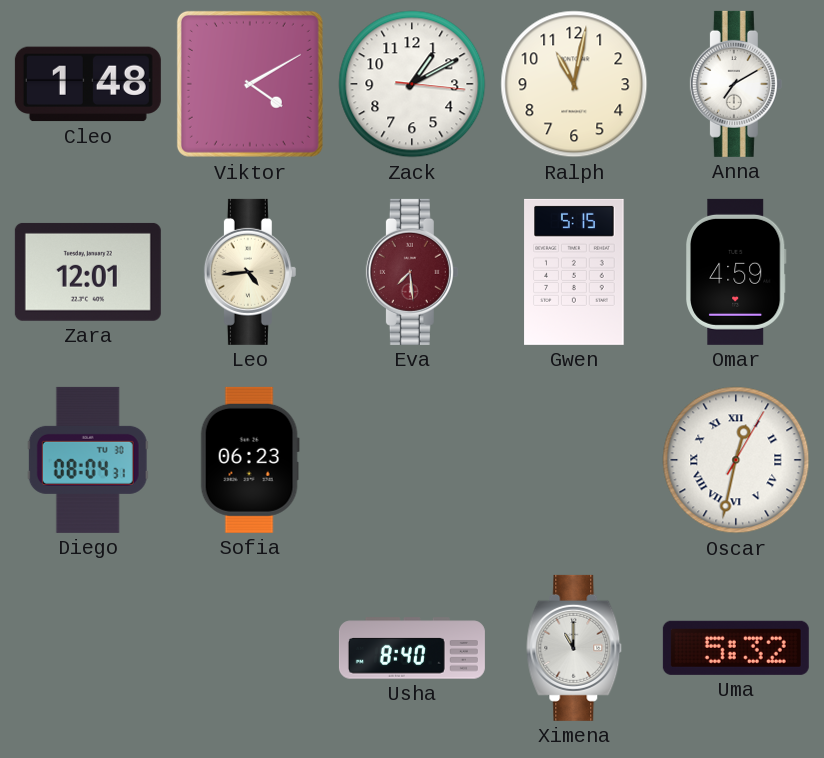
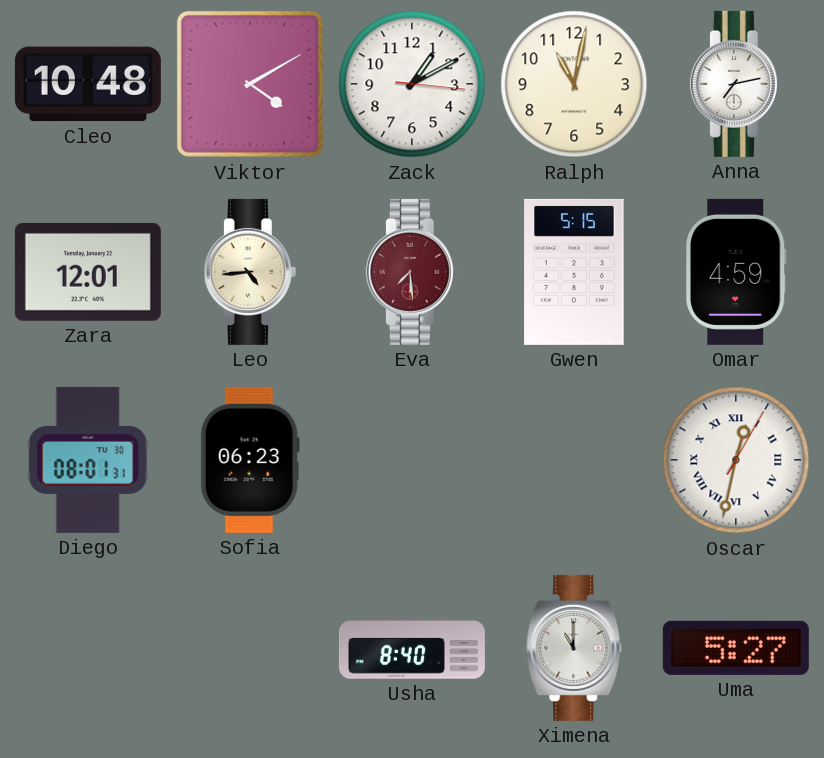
Cleo: 1:48 -> 10:48 (88, 84)
Anna: 7:10 -> 7:13 (736, 84)
Diego: 08:04 -> 08:01 (88, 460)
Uma: 5:32 -> 5:27 (736, 648)
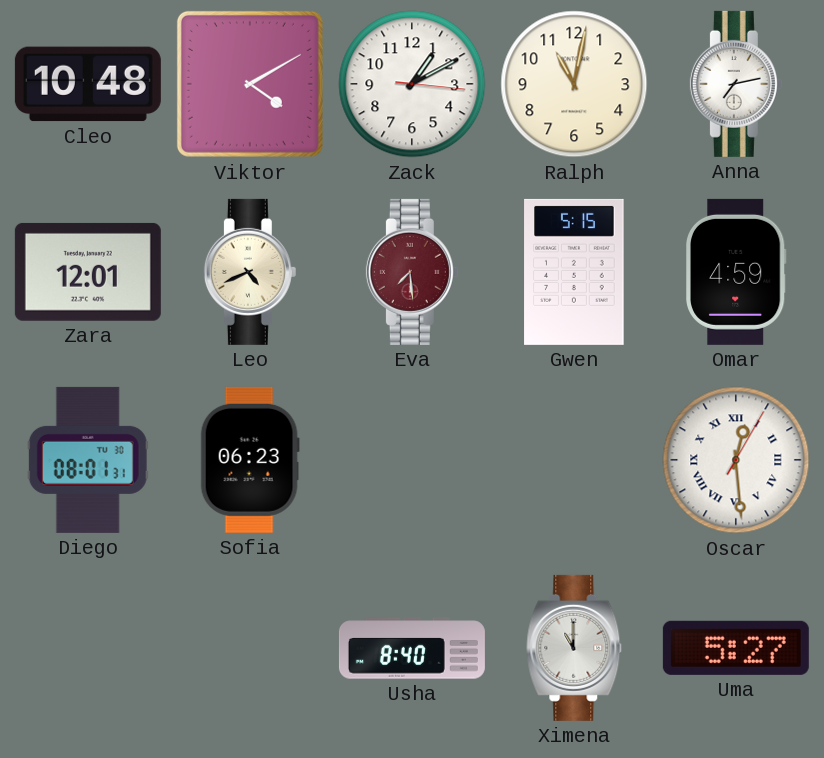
Leo: 4:44 -> 4:41 (250, 272)
Oscar: 12:32 -> 12:29 (736, 460)
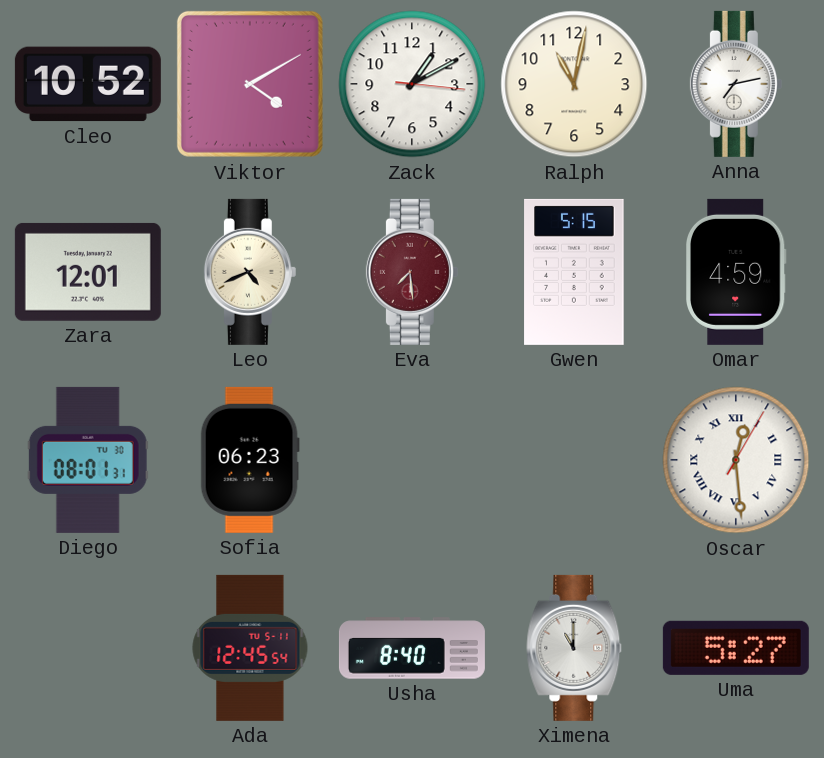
Cleo: 10:48 -> 10:52 (88, 84)
Ada: none -> 12:45 (250, 648)
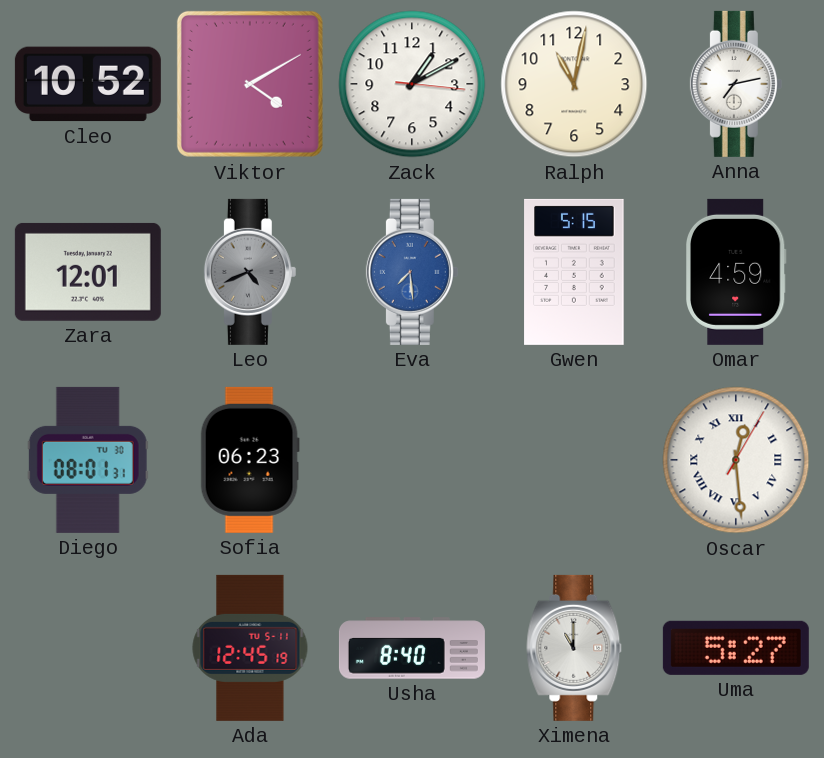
Leo dial: cream -> grey (250, 272)
Eva dial: burgundy -> blue (412, 272)
Ada: 12:45:54 -> 12:45:19 (250, 648)
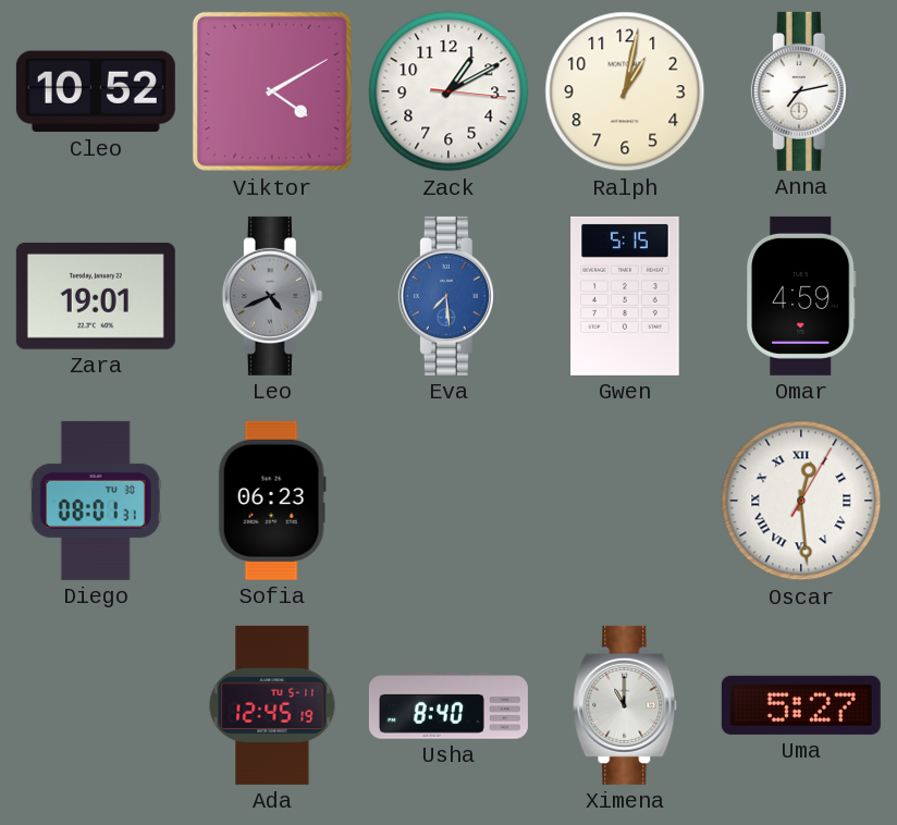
Ralph: 11:02 -> 1:02 (625, 91)
Zara: 12:01 -> 19:01 (96, 296)
